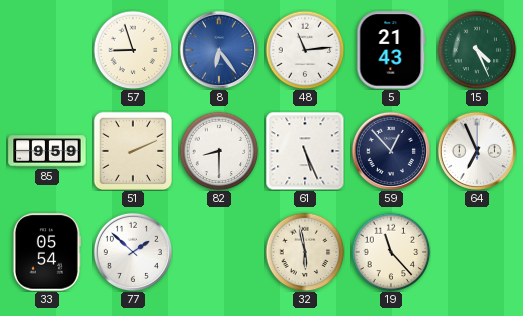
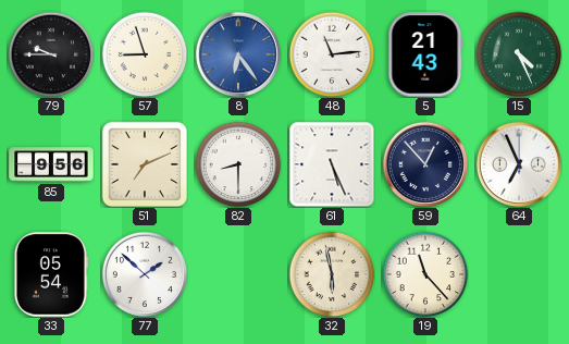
79: none -> 9:45 (51, 54)
85: 9:59 -> 9:56 (51, 164)
51: 2:11 -> 7:11 (145, 164)
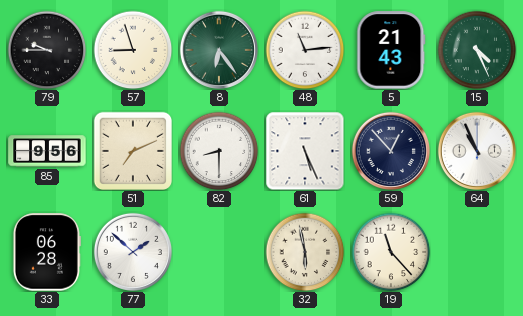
8 dial: blue -> green (219, 50)
64: 6:56 -> 10:56 (477, 151)
33: 05:54 -> 06:28 (47, 252)
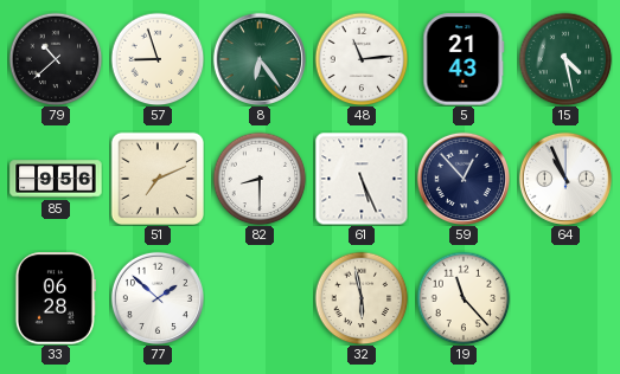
79: 9:45 -> 10:38 (56, 59)
15: 4:26 -> 4:28 (565, 59)
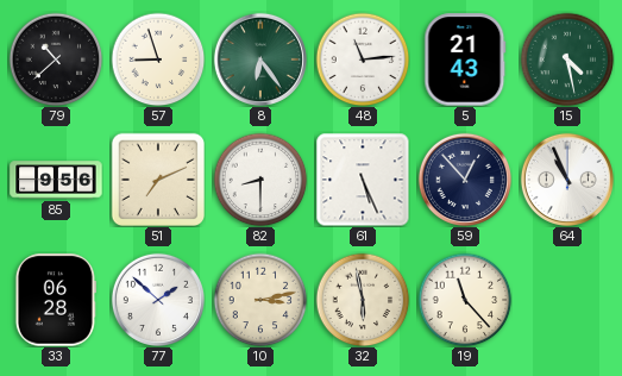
10: none -> 3:13 (260, 300)
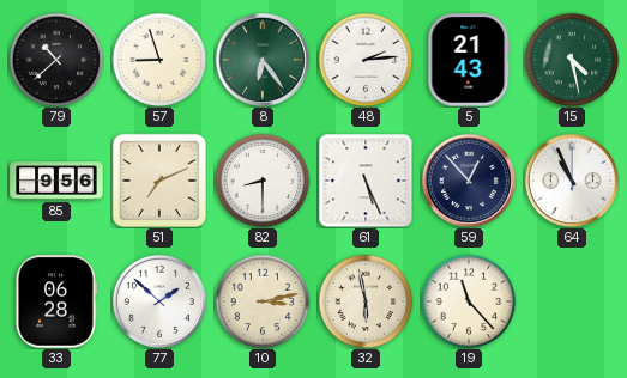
48: 11:14 -> 2:14 (366, 60)
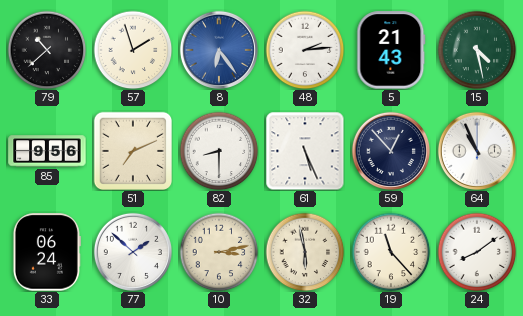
57: 8:57 -> 1:57 (133, 50)
8 dial: green -> blue (219, 50)
33: 06:28 -> 06:24 (47, 252)
24: none -> 8:09 (477, 252)
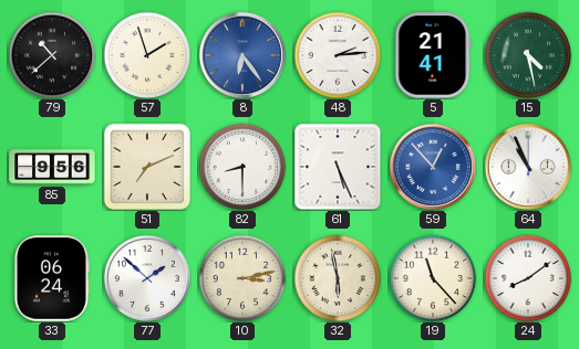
5: 21:43 -> 21:41 (433, 55)
59 dial: navy -> blue (433, 167)
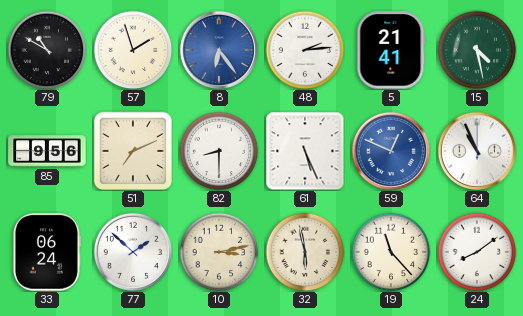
79: 10:38 -> 10:50 (47, 50)
59: 12:53 -> 12:49 (391, 151)
